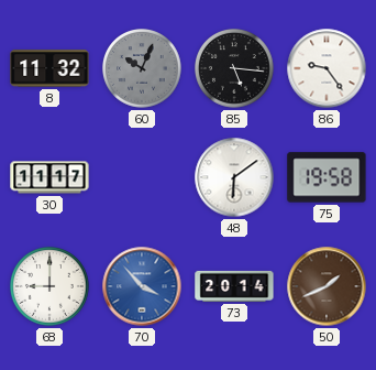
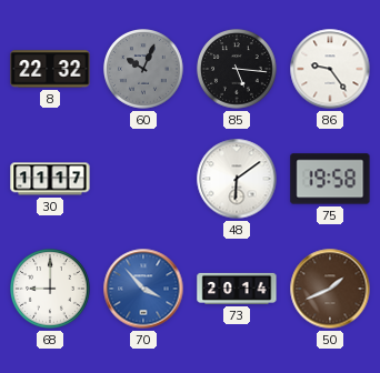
8: 11:32 -> 22:32 (50, 69)
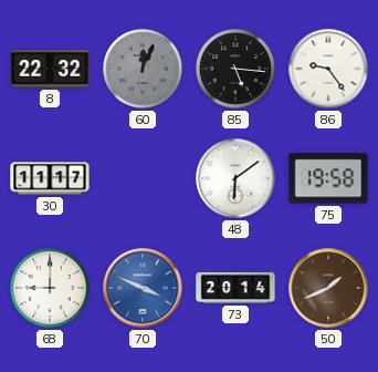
60: 10:04 -> 12:04 (144, 70)
70: 3:53 -> 3:49 (143, 288)
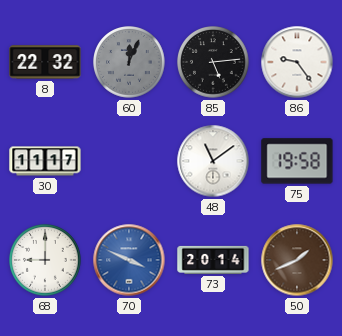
85: 5:16 -> 5:14 (214, 63)
48: 6:09 -> 11:09 (213, 161)
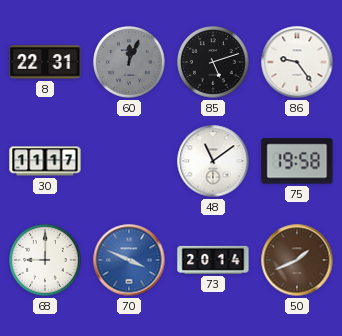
8: 22:32 -> 22:31 (45, 62)
85: 5:14 -> 5:12 (214, 63)
